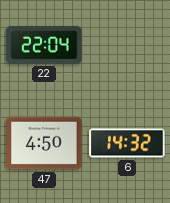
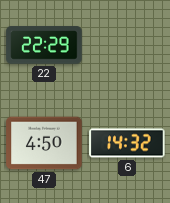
22: 22:04 -> 22:29 (44, 45)
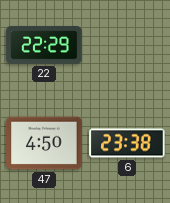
6: 14:32 -> 23:38 (127, 143)
